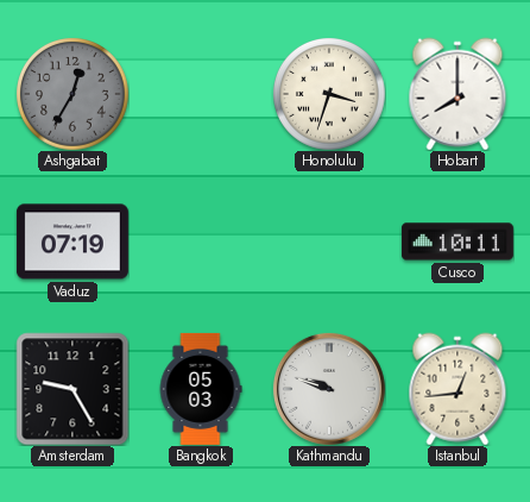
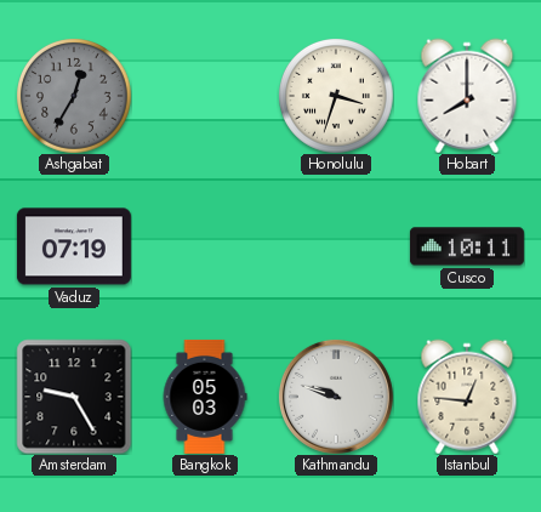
Istanbul: 12:44 -> 12:46 (467, 397)
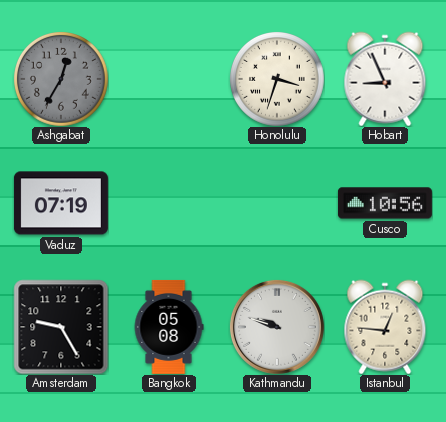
Hobart: 8:00 -> 8:56 (385, 79)
Cusco: 10:11 -> 10:56 (385, 203)
Bangkok: 05:03 -> 05:08 (169, 327)
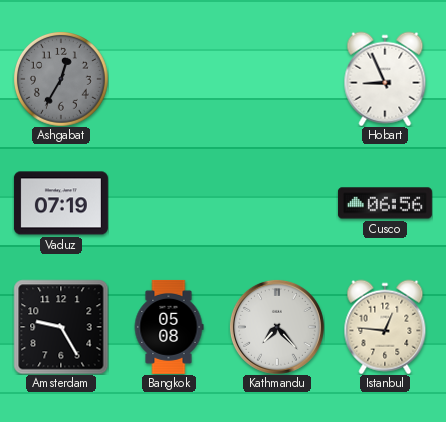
Honolulu: 3:33 -> none (277, 79)
Cusco: 10:56 -> 06:56 (385, 203)
Kathmandu: 9:48 -> 7:23 (277, 327)
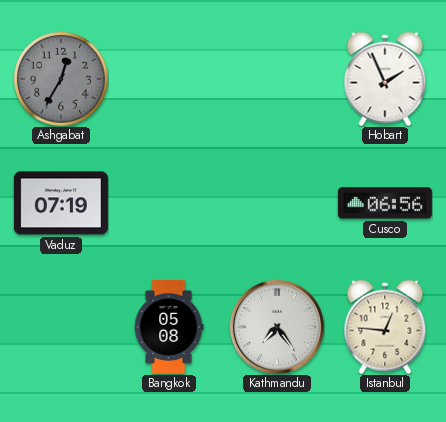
Hobart: 8:56 -> 1:56 (385, 79)
Amsterdam: 9:25 -> none (61, 327)
Kathmandu: 7:23 -> 7:24 (277, 327)
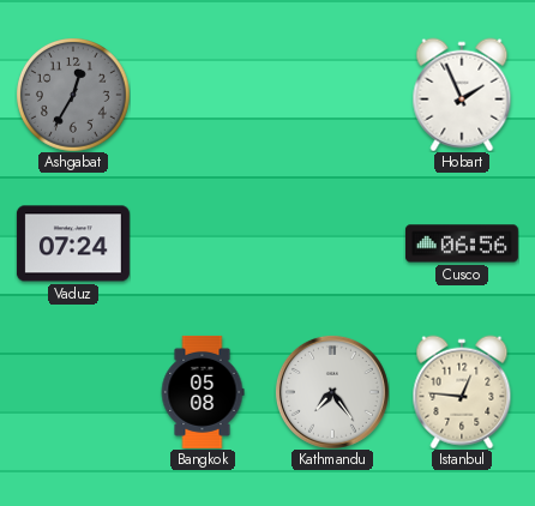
Vaduz: 07:19 -> 07:24 (73, 243)
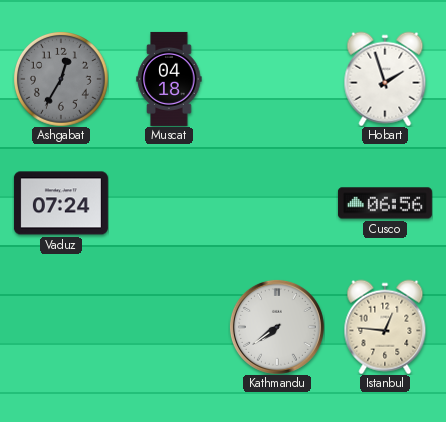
Muscat: none -> 04:18 (169, 79)
Hobart: 1:56 -> 1:57 (385, 79)
Bangkok: 05:08 -> none (203, 392)
Kathmandu: 7:24 -> 7:39 (277, 327)
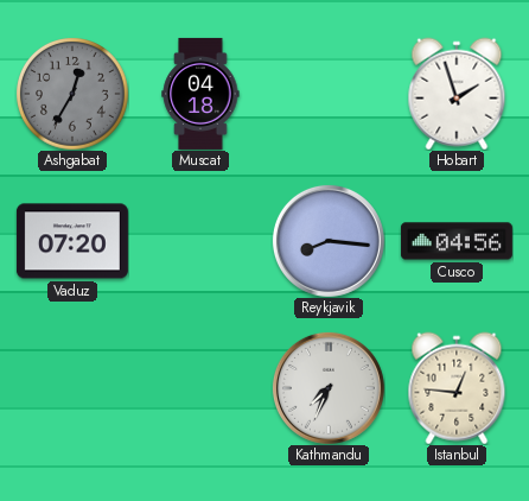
Vaduz: 07:24 -> 07:20 (72, 241)
Reykjavik: none -> 8:16 (329, 241)
Cusco: 06:56 -> 04:56 (457, 241)
Kathmandu: 7:39 -> 7:34 (329, 388)
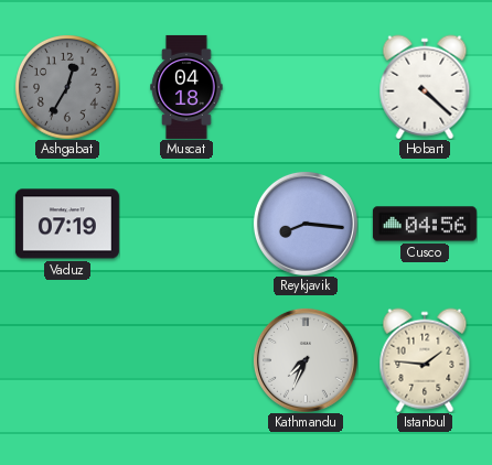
Hobart: 1:57 -> 4:22 (425, 87)
Vaduz: 07:20 -> 07:19 (67, 224)
Istanbul: 12:46 -> 1:46 (425, 360)
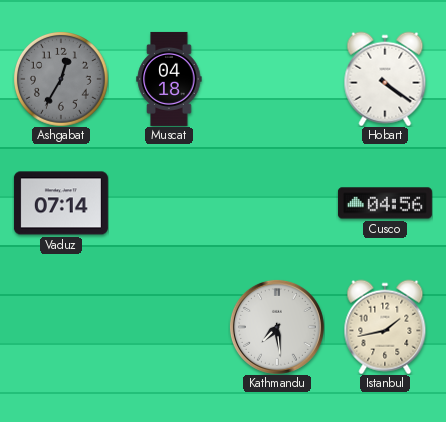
Hobart: 4:22 -> 4:21 (385, 79)
Vaduz: 07:19 -> 07:14 (61, 203)
Reykjavik: 8:16 -> none (306, 224)
Kathmandu: 7:34 -> 7:29 (277, 327)
Istanbul: 1:46 -> 1:43 (385, 327)
